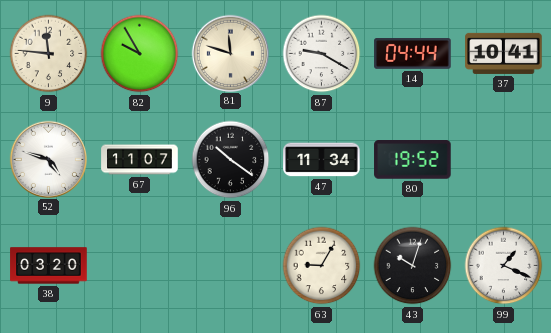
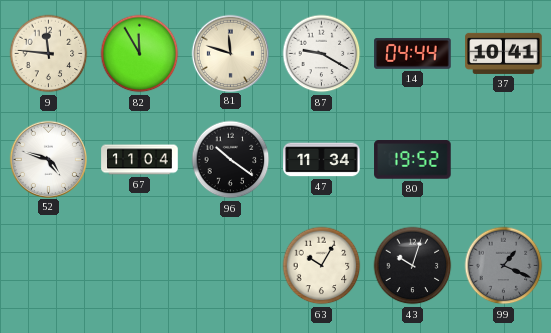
82: 9:55 -> 11:55 (140, 54)
67: 11:07 -> 11:04 (140, 160)
38: 03:20 -> none (49, 266)
63: 9:05 -> 10:05 (322, 266)
99 dial: white -> grey (504, 266)
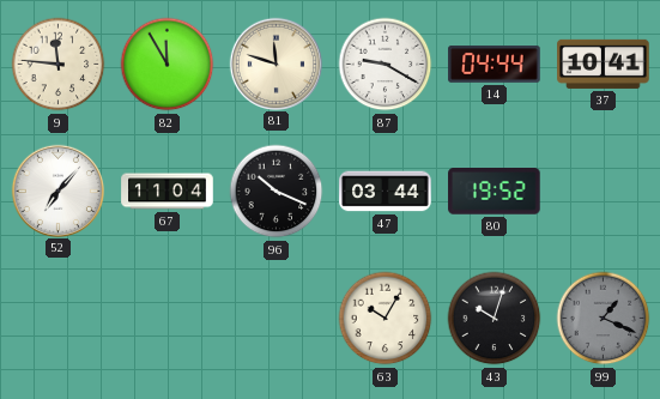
52: 4:48 -> 7:07 (57, 191)
96: 10:21 -> 10:19 (277, 192)
47: 11:34 -> 03:44 (386, 192)
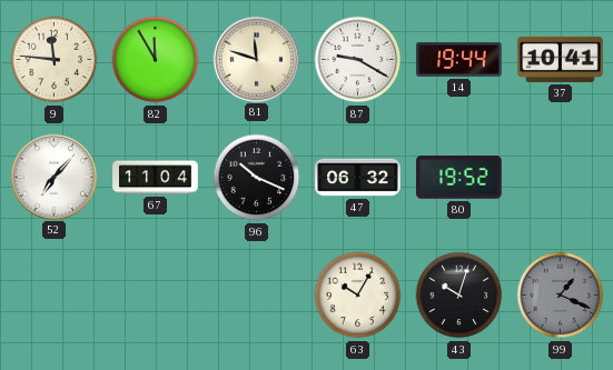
14: 04:44 -> 19:44 (459, 60)
47: 03:44 -> 06:32 (358, 178)
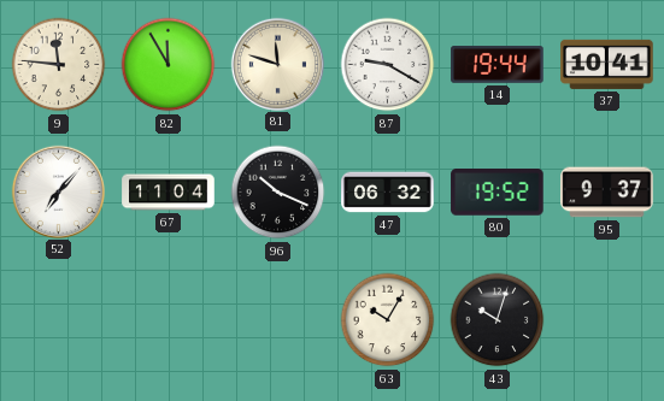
95: none -> 9:37 (607, 193)
99: 1:19 -> none (561, 296)
